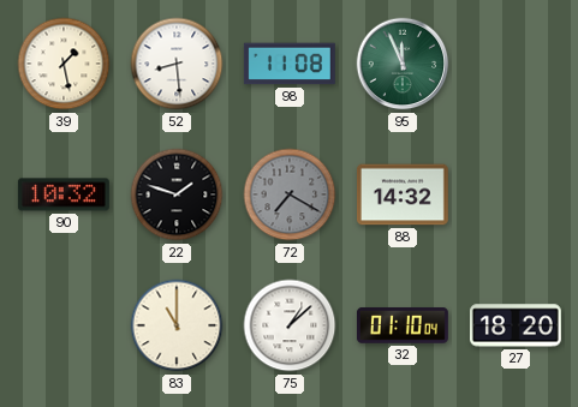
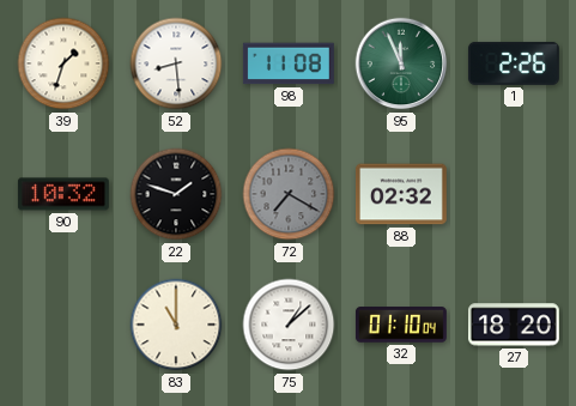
39: 1:28 -> 1:33 (63, 63)
1: none -> 2:26 (514, 63)
88: 14:32 -> 02:32 (401, 194)
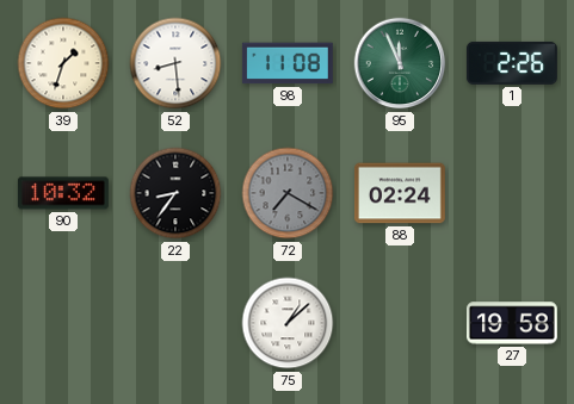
22: 1:48 -> 8:36 (175, 193)
88: 02:32 -> 02:24 (400, 193)
83: 11:00 -> none (176, 325)
32: 01:10 -> none (401, 325)
27: 18:20 -> 19:58 (512, 323)
